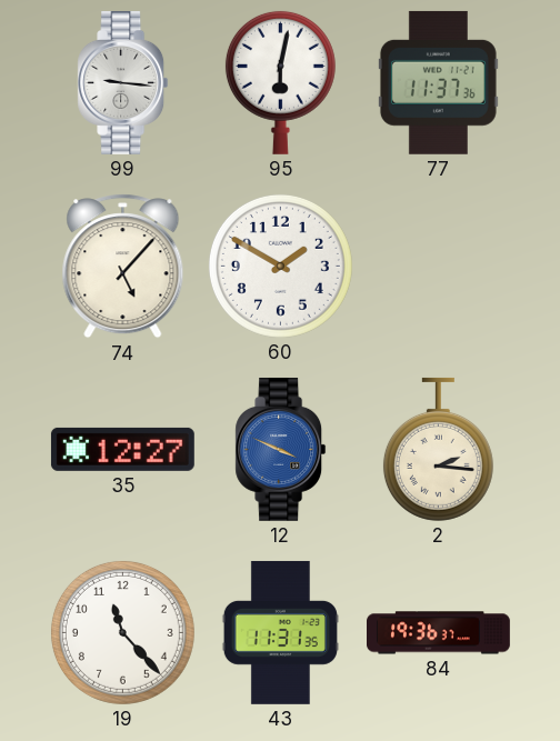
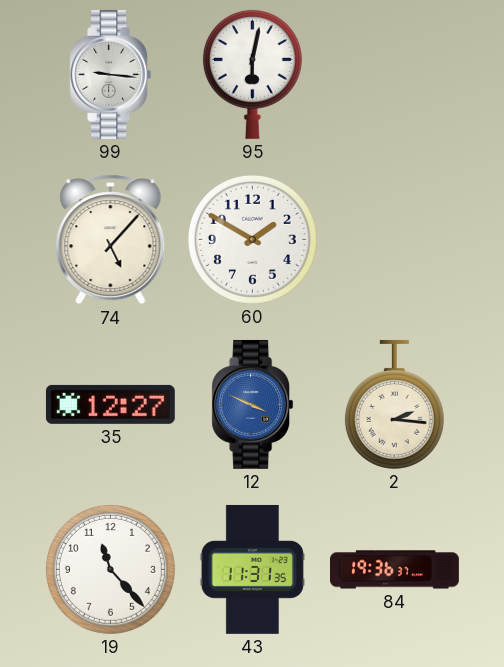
77: 11:37 -> none (438, 82)
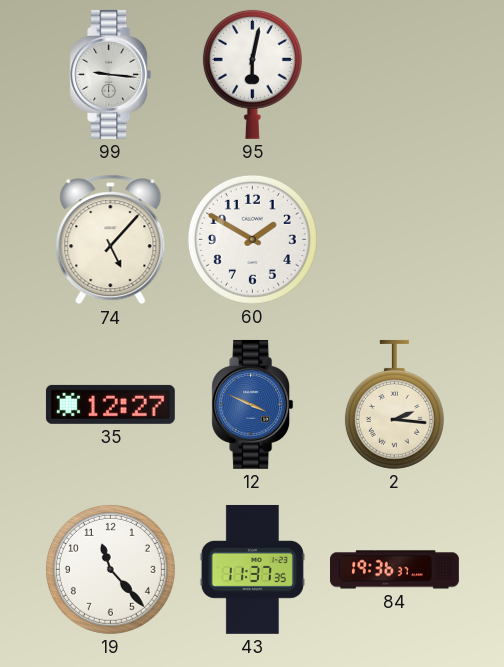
43: 11:31 -> 11:37 (252, 569)
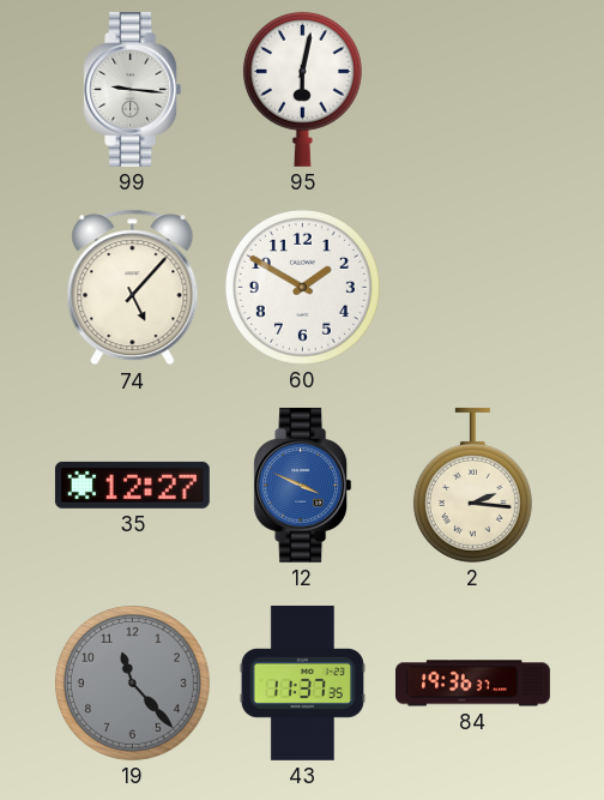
19 dial: white -> grey (132, 682)
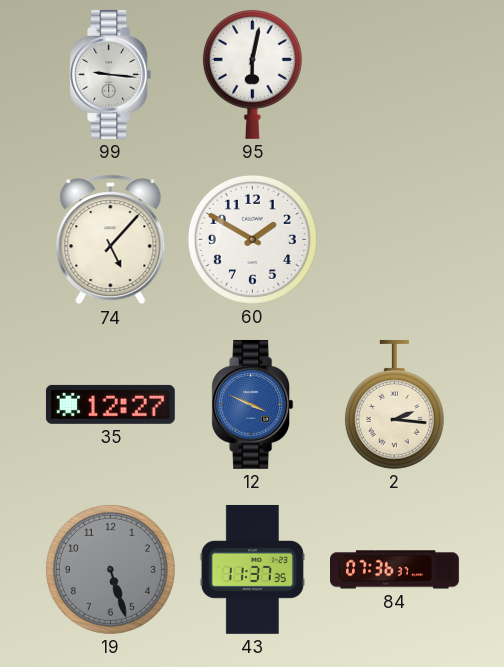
19: 11:23 -> 5:27 (110, 569)
84: 19:36 -> 07:36 (395, 570)
